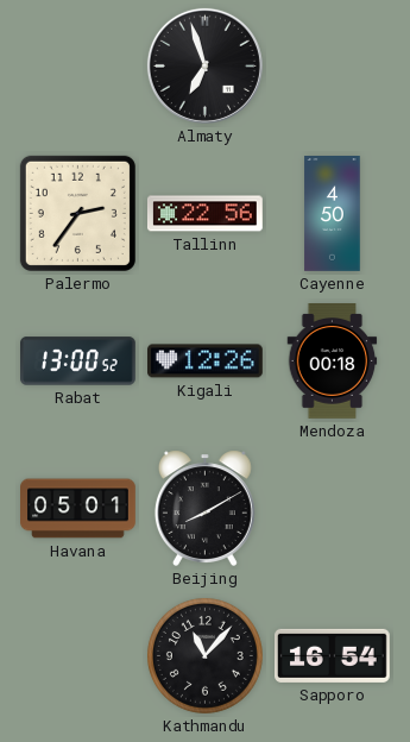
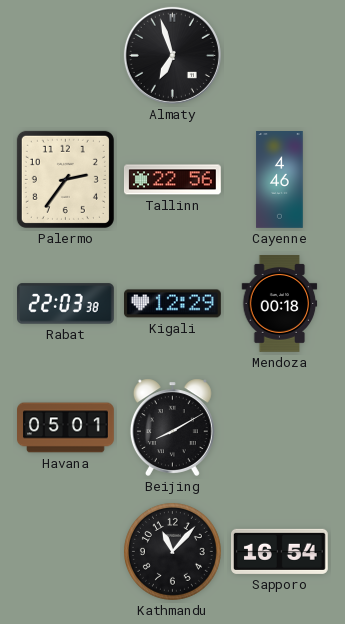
Cayenne: 4:50 -> 4:46 (280, 180)
Rabat: 13:00 -> 22:03 (66, 304)
Kigali: 12:26 -> 12:29 (173, 304)
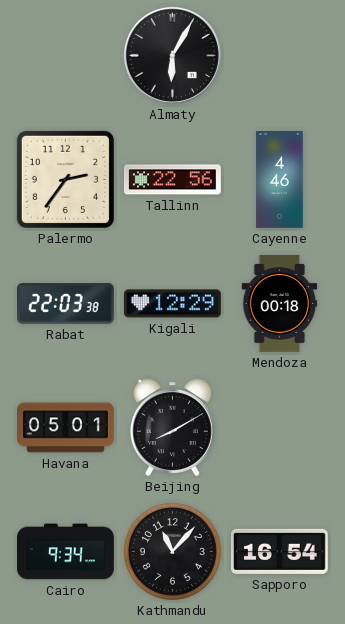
Almaty: 6:57 -> 6:05 (172, 55)
Cairo: none -> 9:34 (66, 552)
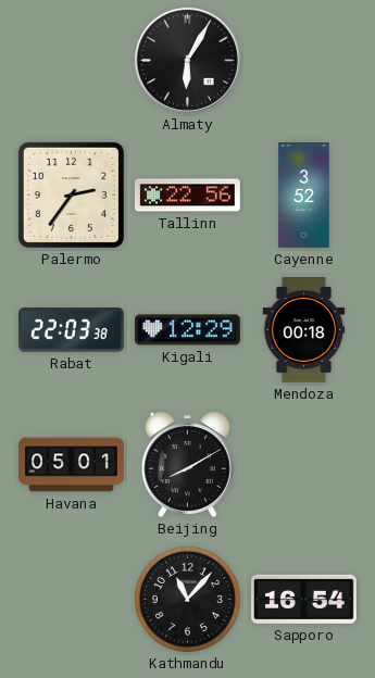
Cayenne: 4:46 -> 3:52 (304, 196)
Cairo: 9:34 -> none (66, 552)
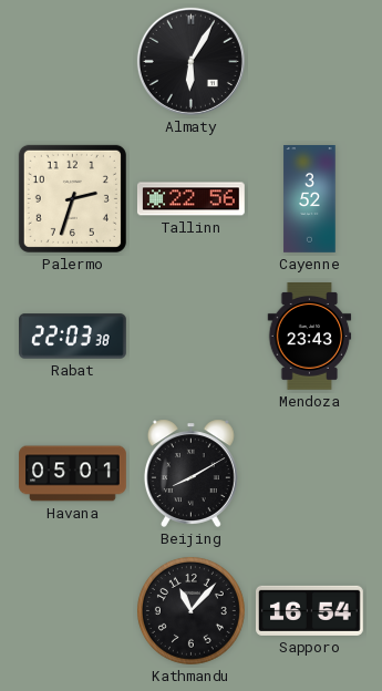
Palermo: 2:36 -> 2:33 (72, 198)
Kigali: 12:29 -> none (188, 330)
Mendoza: 00:18 -> 23:43 (310, 337)
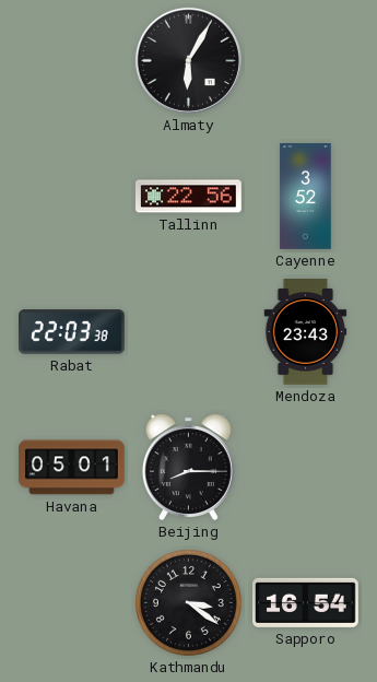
Palermo: 2:33 -> none (72, 198)
Beijing: 8:10 -> 8:15 (188, 467)
Kathmandu: 11:07 -> 3:21 (188, 602)
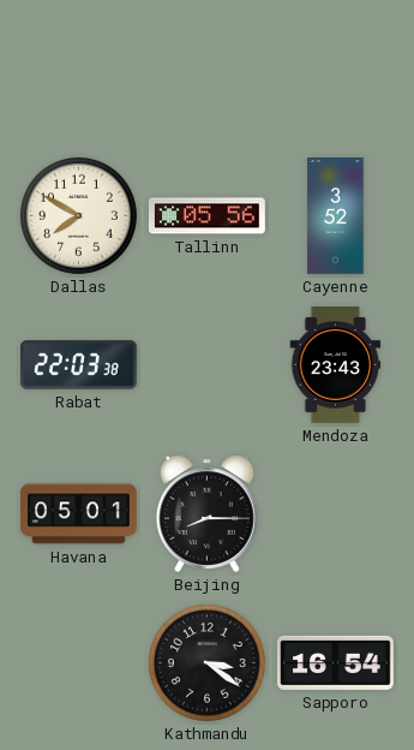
Almaty: 6:05 -> none (188, 60)
Dallas: none -> 7:50 (78, 215)
Tallinn: 22:56 -> 05:56 (208, 216)
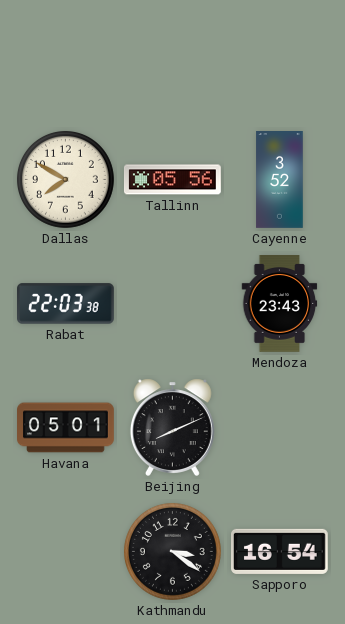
Beijing: 8:15 -> 8:11 (172, 427)
